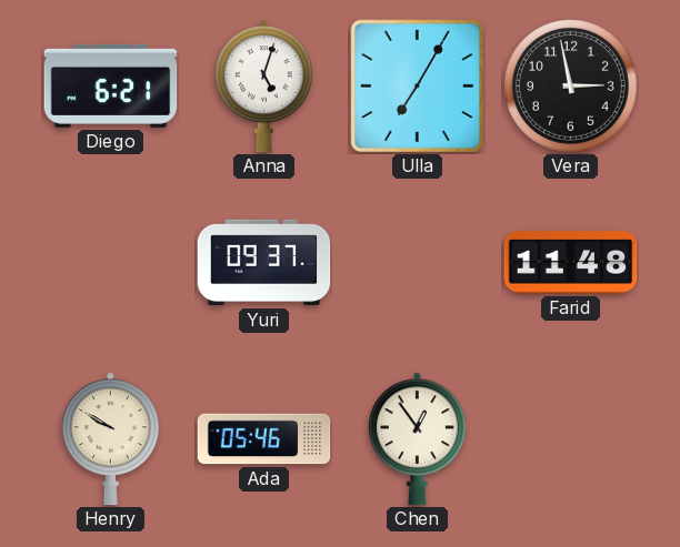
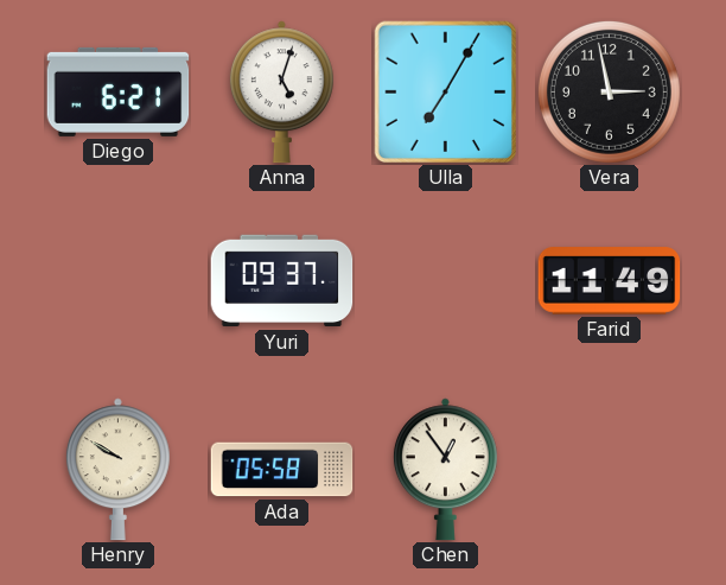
Farid: 11:48 -> 11:49 (610, 281)
Ada: 05:46 -> 05:58 (282, 470)
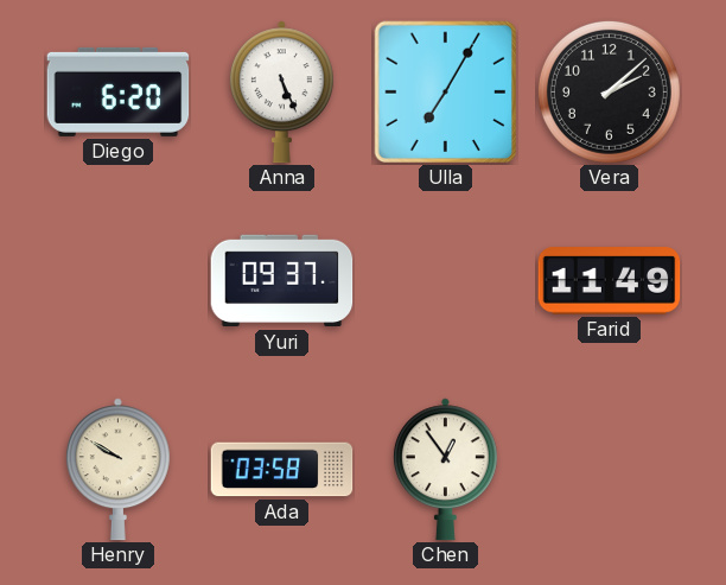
Diego: 6:21 -> 6:20 (119, 91)
Anna: 5:03 -> 5:26 (281, 93)
Vera: 2:58 -> 2:08 (609, 91)
Ada: 05:58 -> 03:58 (282, 470)
